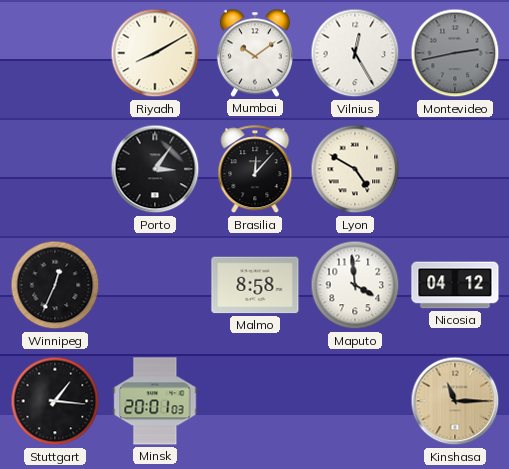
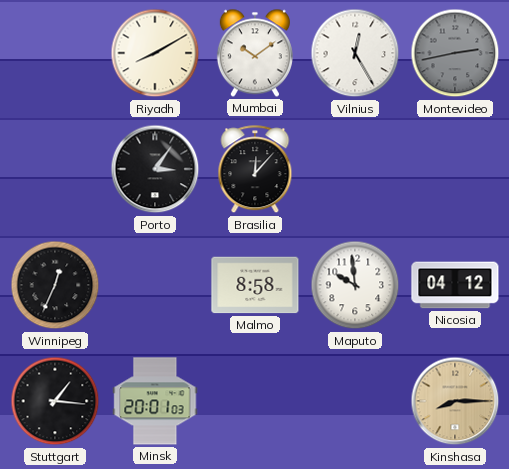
Lyon: 4:50 -> none (355, 169)
Maputo: 3:59 -> 9:59 (355, 285)
Kinshasa: 11:15 -> 8:15 (455, 401)
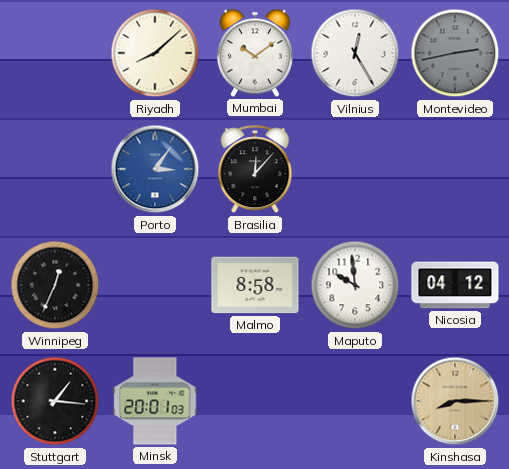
Riyadh: 8:10 -> 8:08 (155, 53)
Porto dial: black -> blue (155, 169)
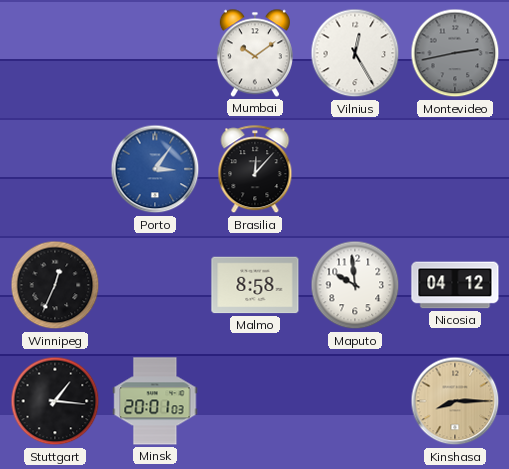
Riyadh: 8:08 -> none (155, 53)
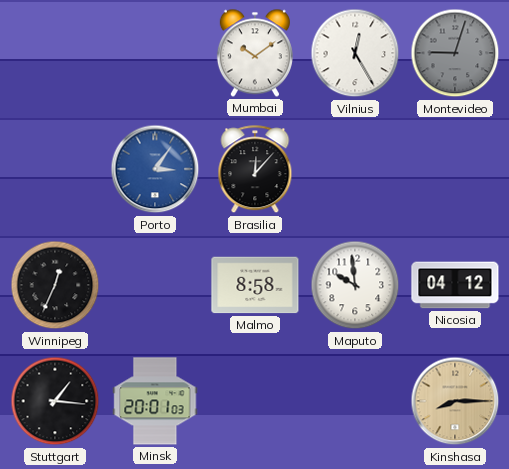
Montevideo: 2:43 -> 9:03 (455, 53)
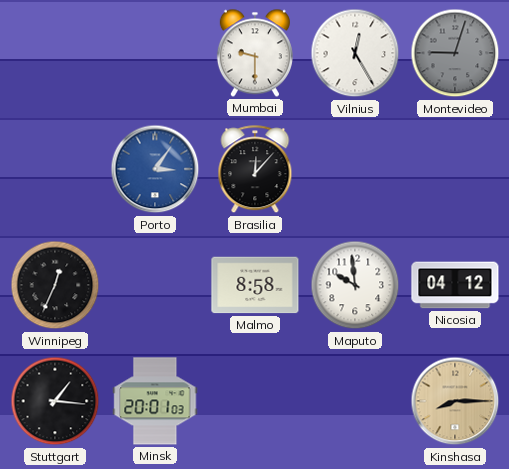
Mumbai: 10:09 -> 9:30 (255, 53)
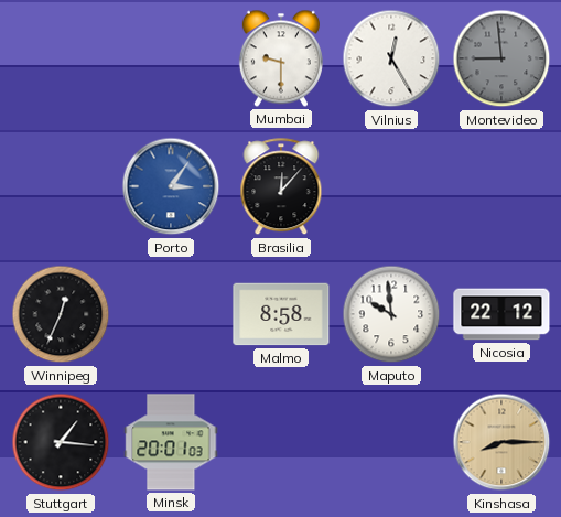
Montevideo: 9:03 -> 8:59 (501, 58)
Nicosia: 04:12 -> 22:12 (501, 314)
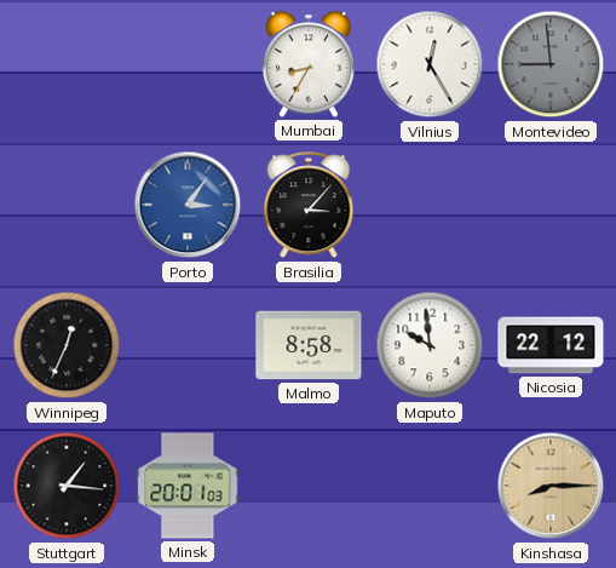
Mumbai: 9:30 -> 8:35 (309, 64)
Brasilia: 12:07 -> 3:07 (309, 206)
